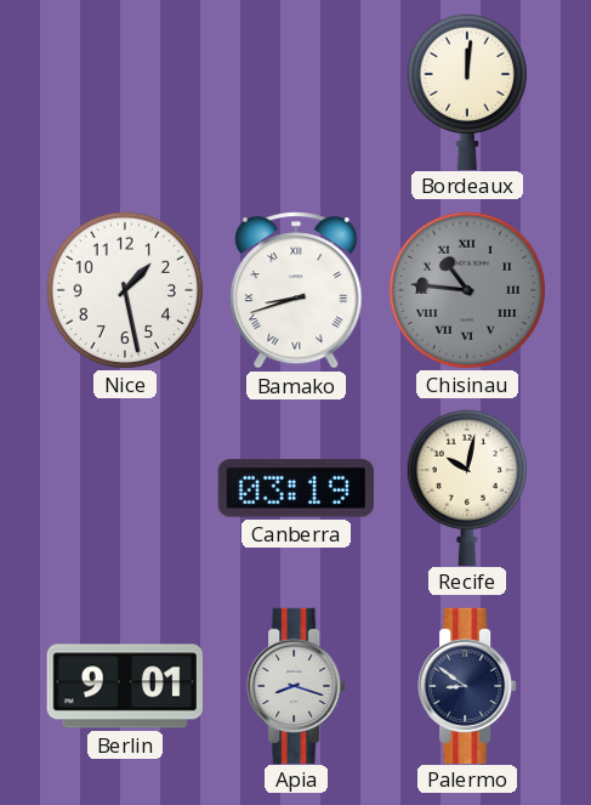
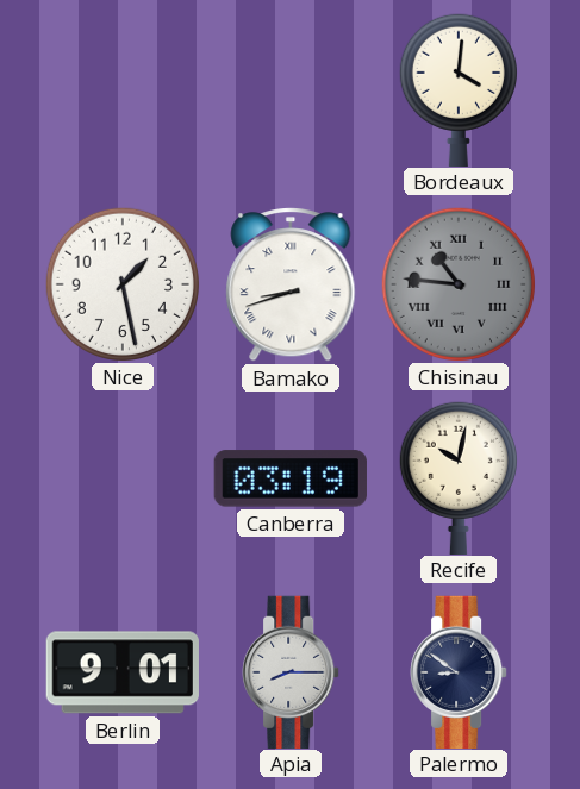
Bordeaux: 12:01 -> 4:01 (459, 89)
Apia: 8:18 -> 8:15 (291, 671)
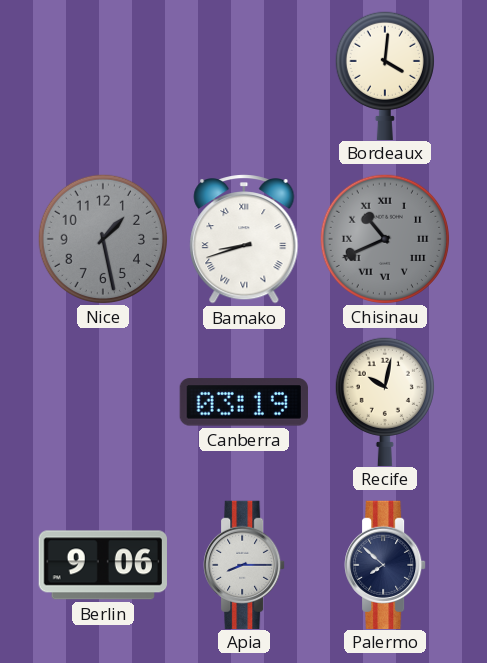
Nice dial: white -> grey (102, 238)
Chisinau: 10:46 -> 10:41 (384, 238)
Berlin: 9:01 -> 9:06 (103, 565)
Palermo: 8:51 -> 7:52 (385, 564)
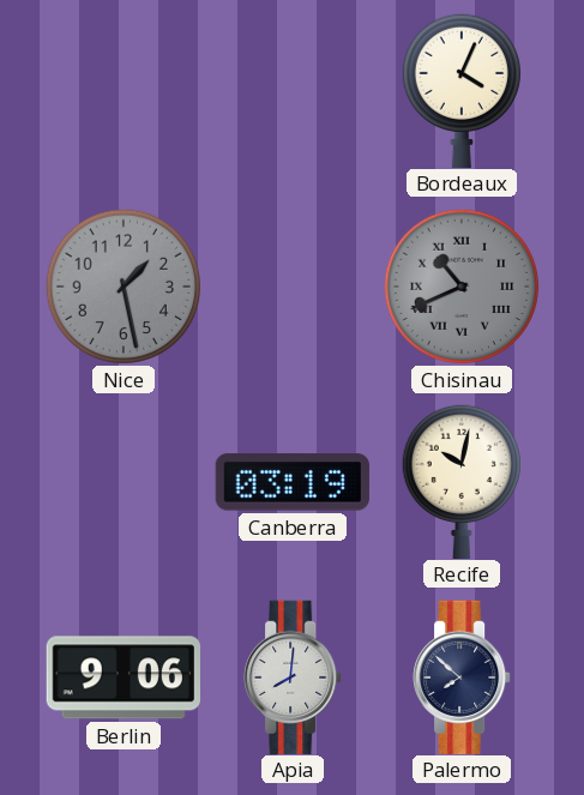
Bordeaux: 4:01 -> 4:04 (462, 90)
Bamako: 8:42 -> none (244, 240)
Apia: 8:15 -> 8:01 (293, 676)
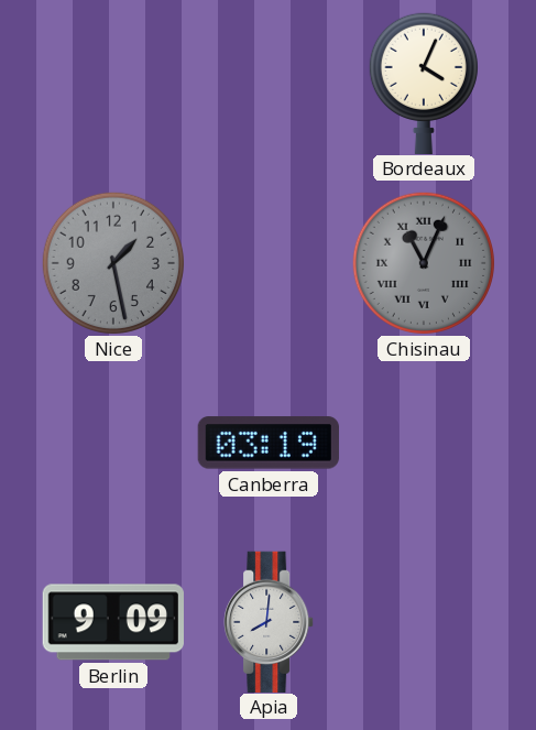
Chisinau: 10:41 -> 11:04 (423, 262)
Recife: 10:02 -> none (462, 481)
Berlin: 9:06 -> 9:09 (113, 622)
Palermo: 7:52 -> none (462, 676)
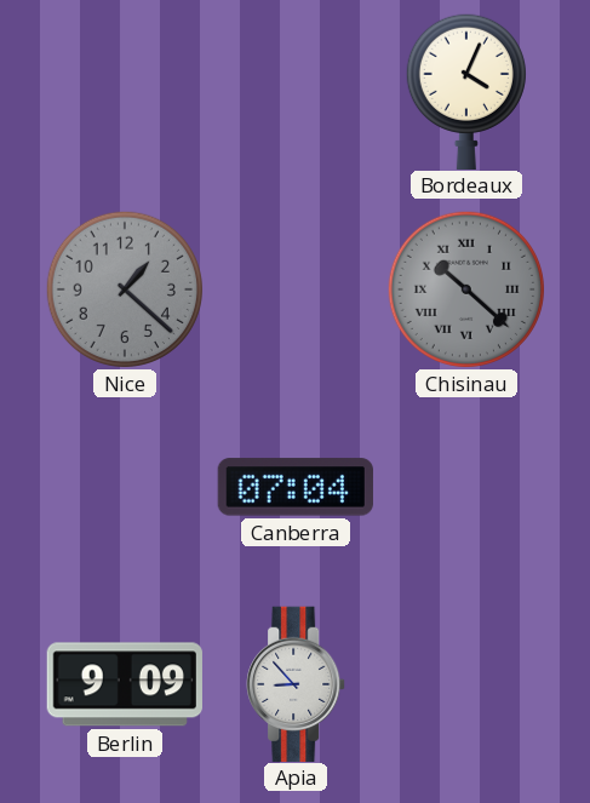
Nice: 1:28 -> 1:22 (124, 288)
Chisinau: 11:04 -> 10:22 (465, 288)
Canberra: 03:19 -> 07:04 (296, 487)
Apia: 8:01 -> 8:53 (296, 683)
